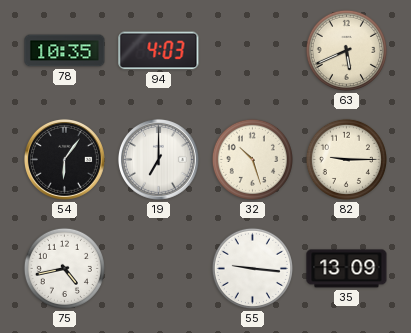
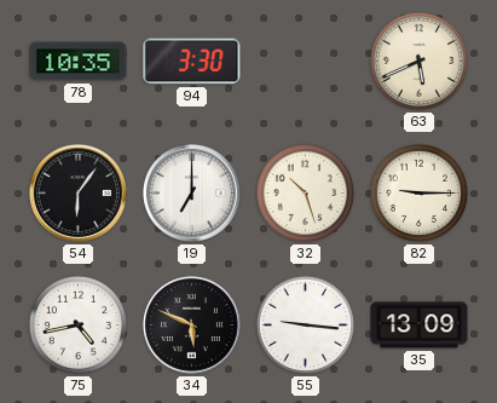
94: 4:03 -> 3:30 (192, 62)
34: none -> 5:49 (191, 324)
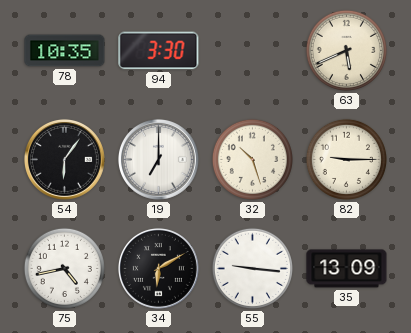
34: 5:49 -> 6:10 (158, 268)
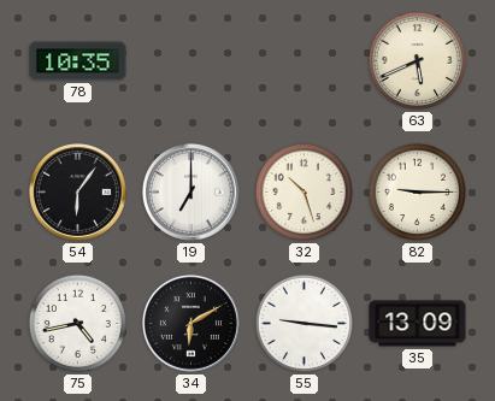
94: 3:30 -> none (159, 51)
